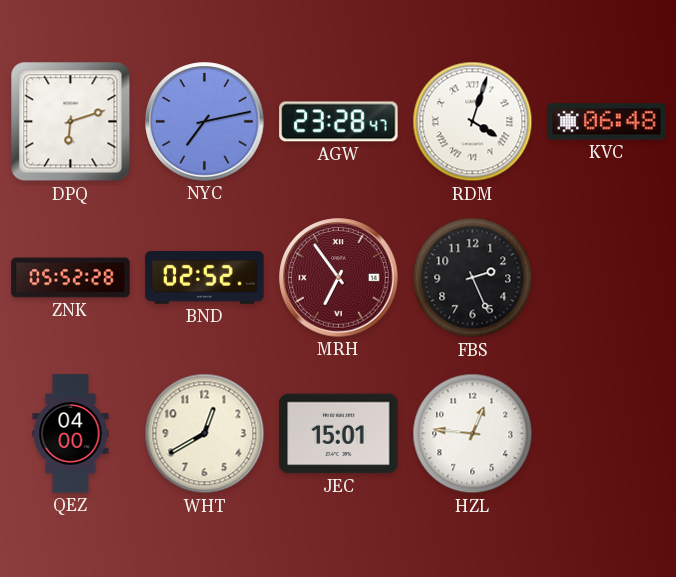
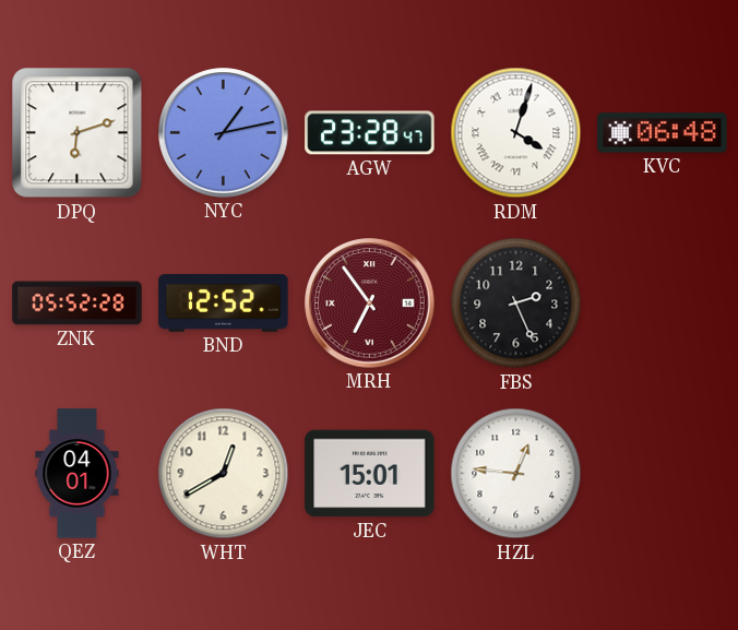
NYC: 7:13 -> 1:13 (224, 133)
BND: 02:52 -> 12:52 (224, 302)
QEZ: 04:00 -> 04:01 (78, 474)
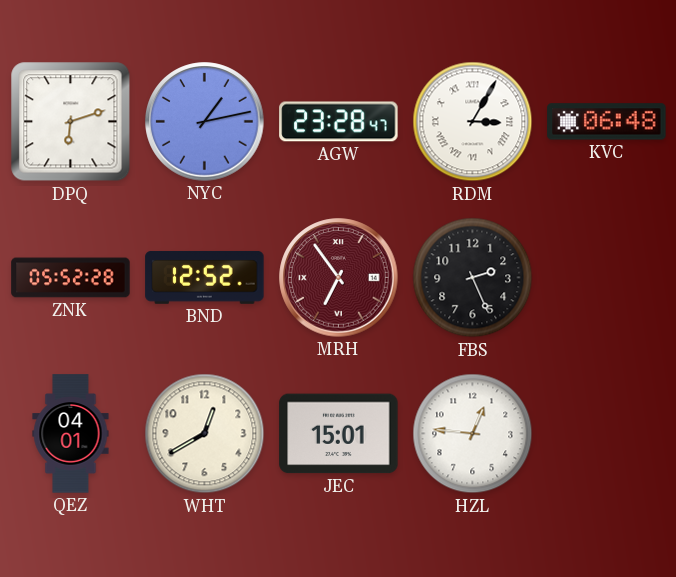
RDM: 4:03 -> 3:05 (473, 122)
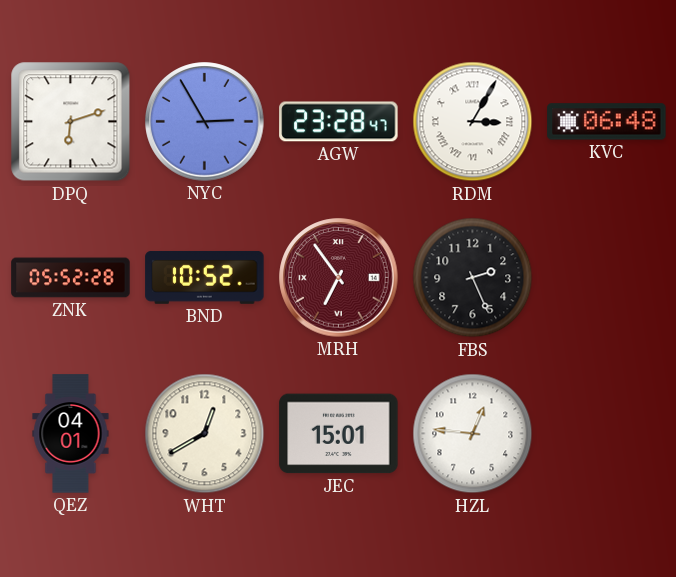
NYC: 1:13 -> 2:55 (205, 122)
BND: 12:52 -> 10:52 (205, 277)
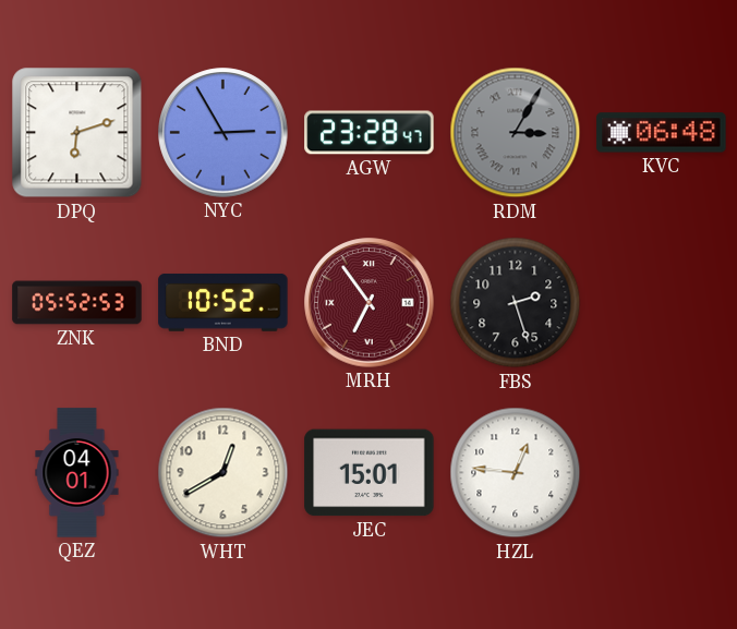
RDM dial: white -> grey (516, 133)
ZNK: 05:52:28 -> 05:52:53 (77, 303)
FBS: 2:26 -> 2:27 (516, 303)
